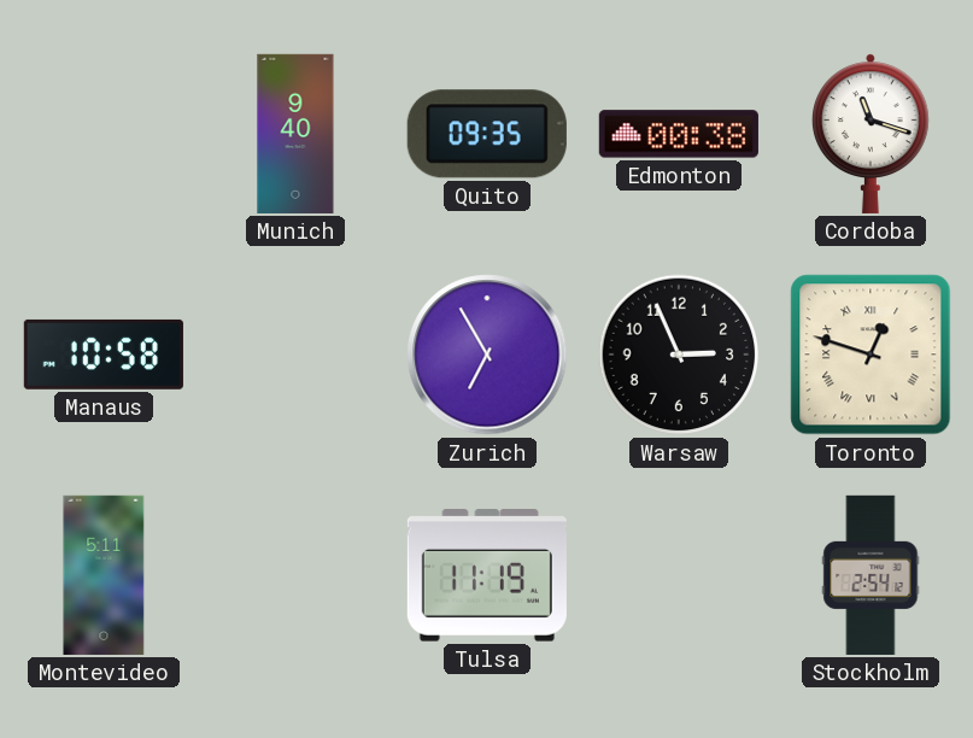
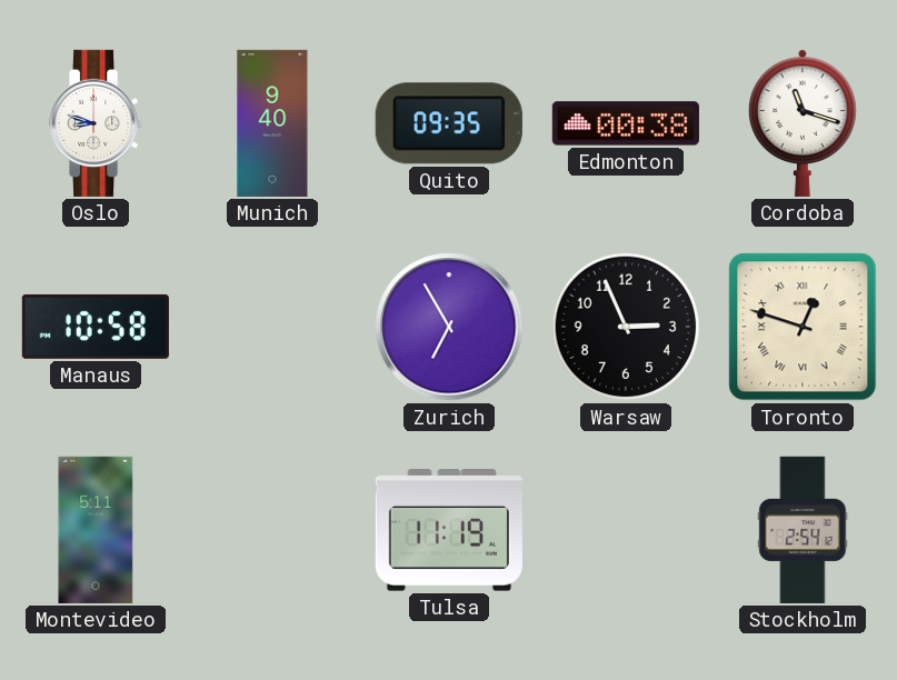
Oslo: none -> 8:48 (97, 123)
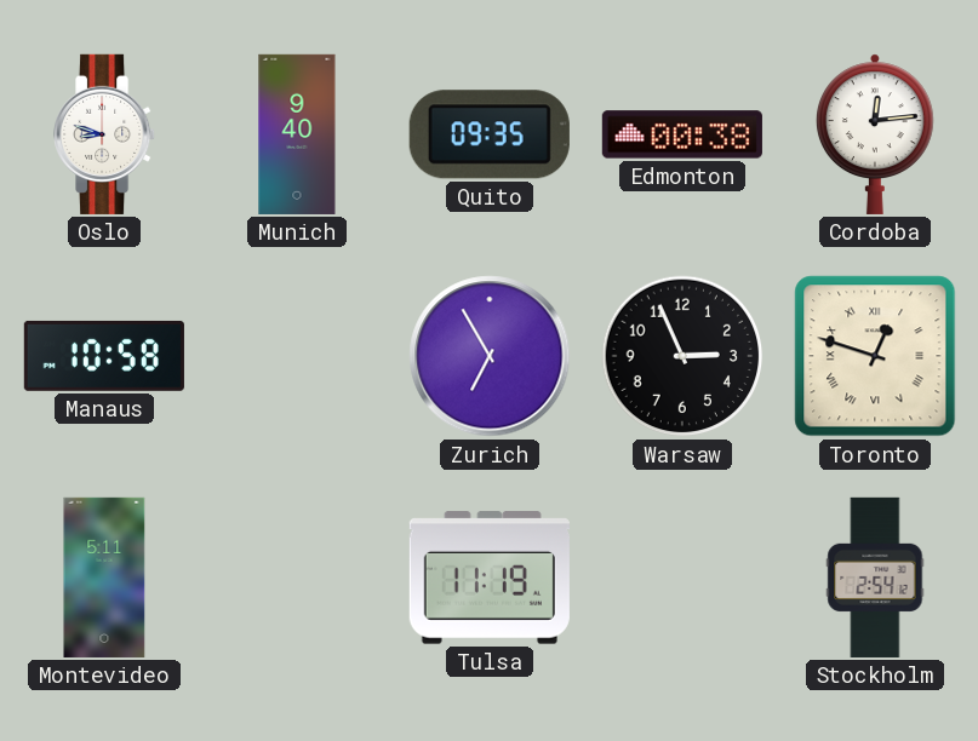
Cordoba: 11:18 -> 12:14 (875, 134)
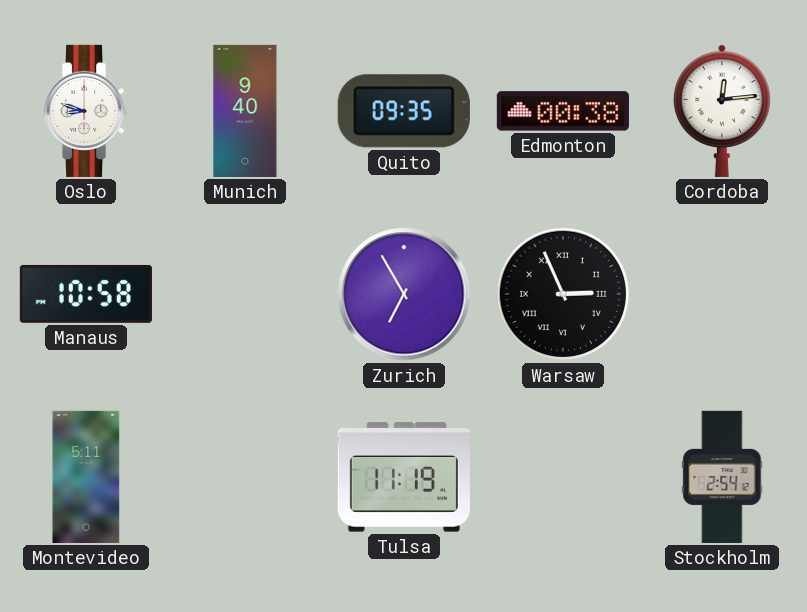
Warsaw numerals: Arabic -> Roman (563, 294)
Toronto: 12:48 -> none (875, 356)
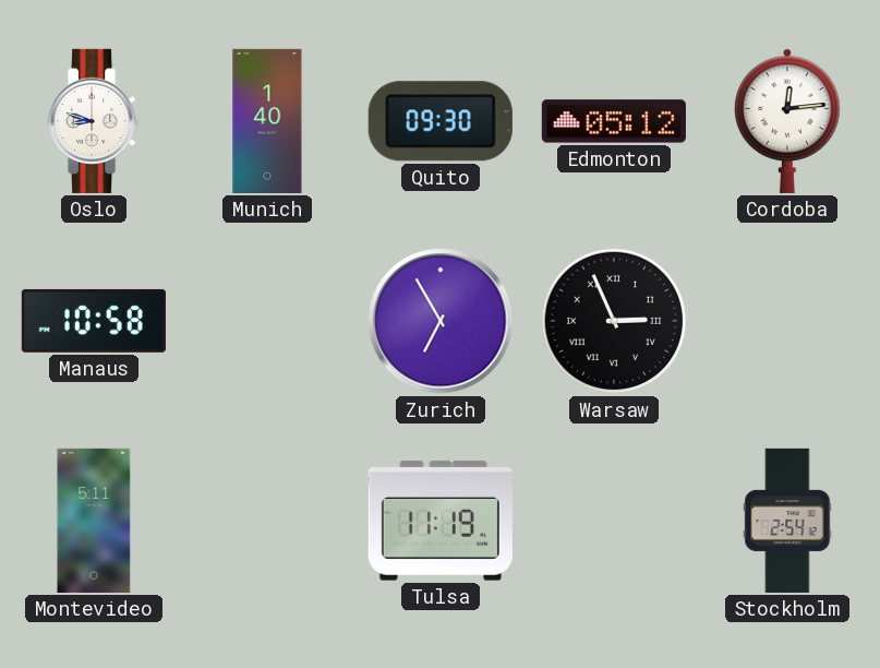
Munich: 9:40 -> 1:40 (267, 121)
Quito: 09:35 -> 09:30 (441, 121)
Edmonton: 00:38 -> 05:12 (614, 121)
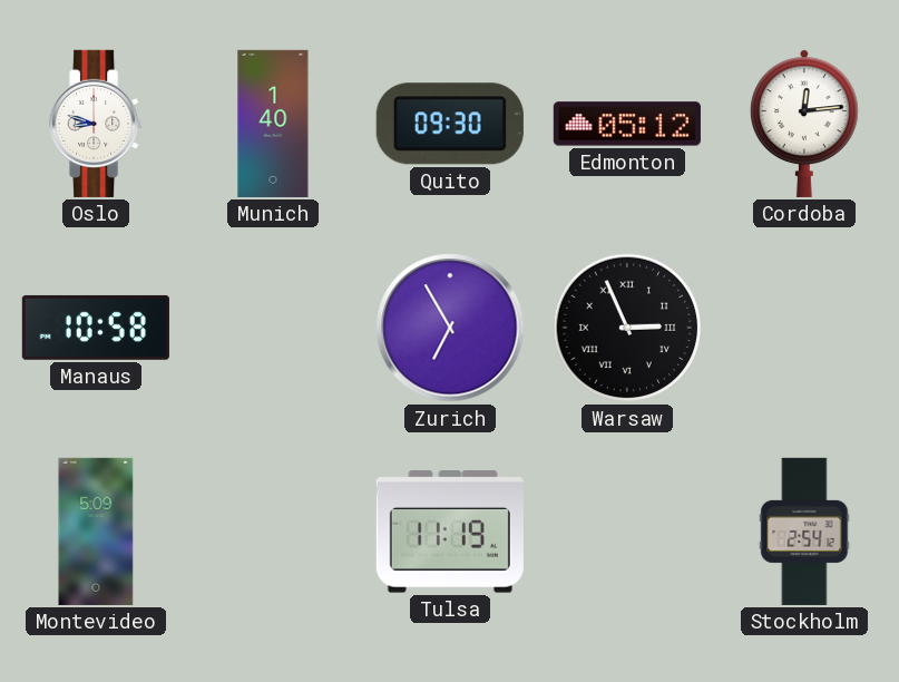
Montevideo: 5:11 -> 5:09 (96, 532)
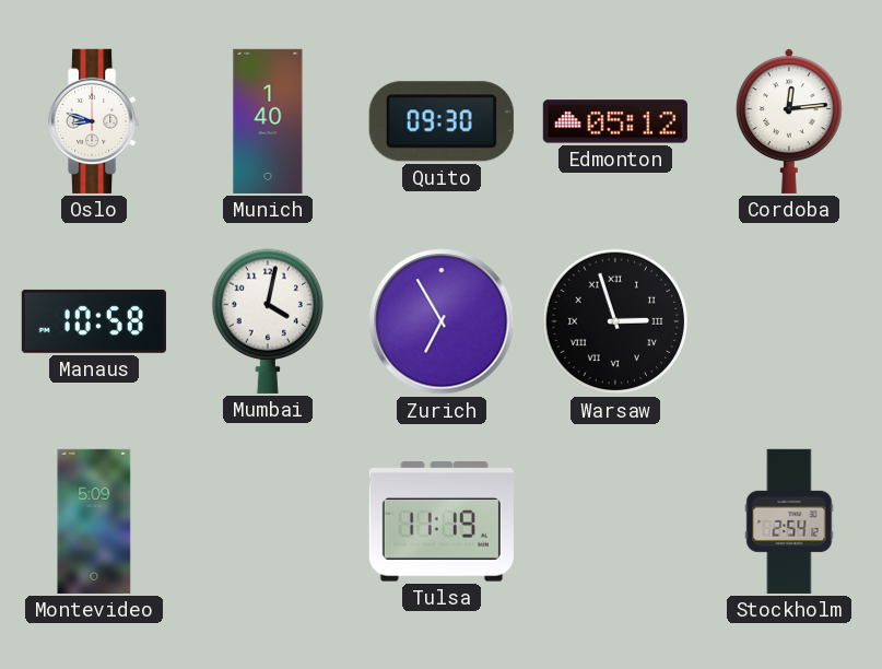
Mumbai: none -> 4:02 (267, 321)
Warsaw: 2:56 -> 2:57 (615, 321)
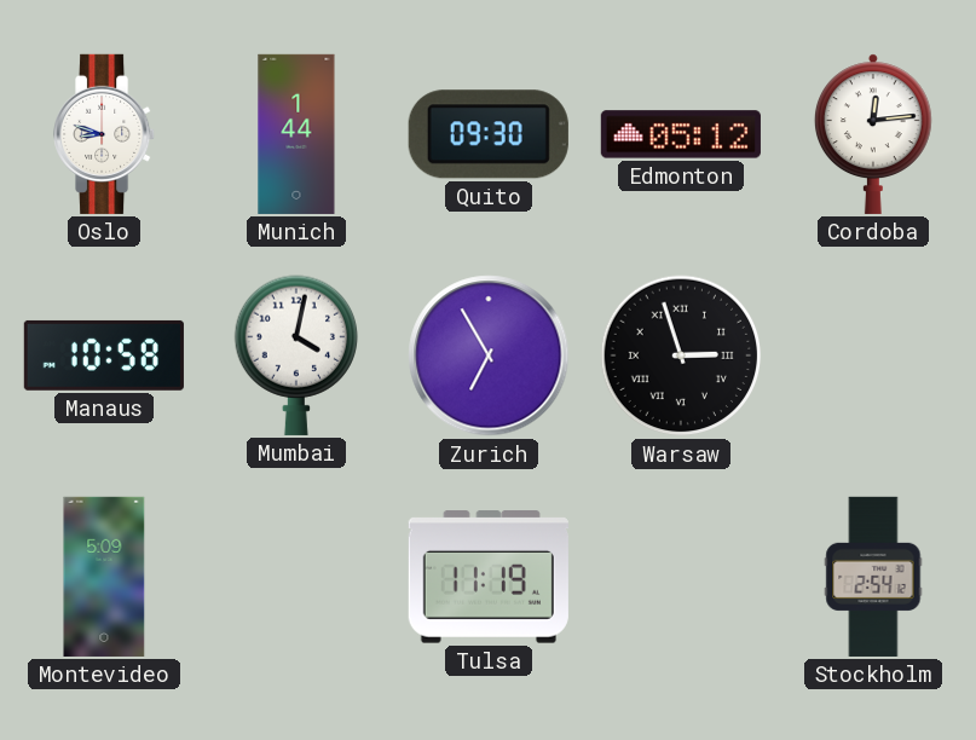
Munich: 1:40 -> 1:44 (296, 134)
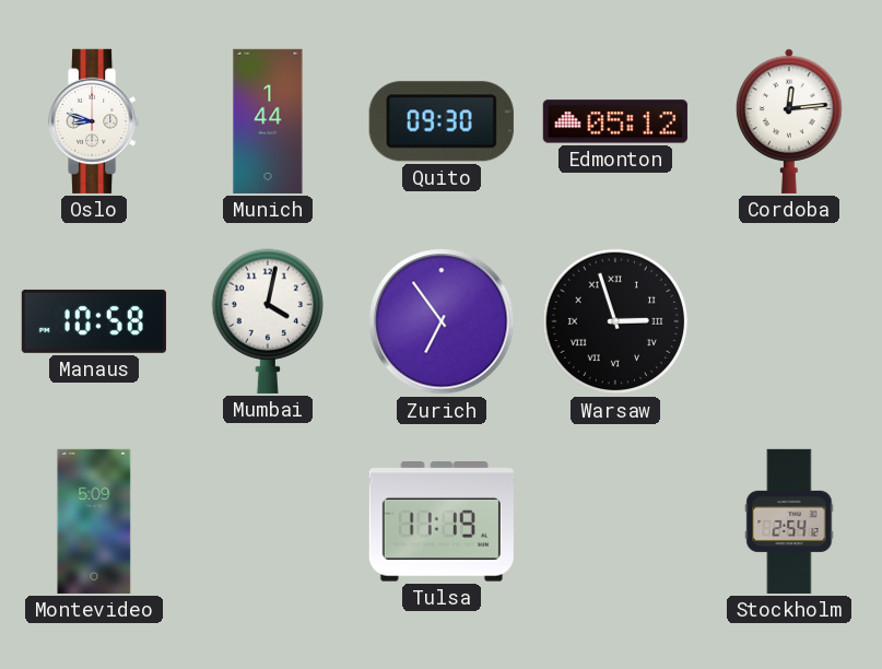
Zurich: 6:55 -> 6:54 (442, 321)
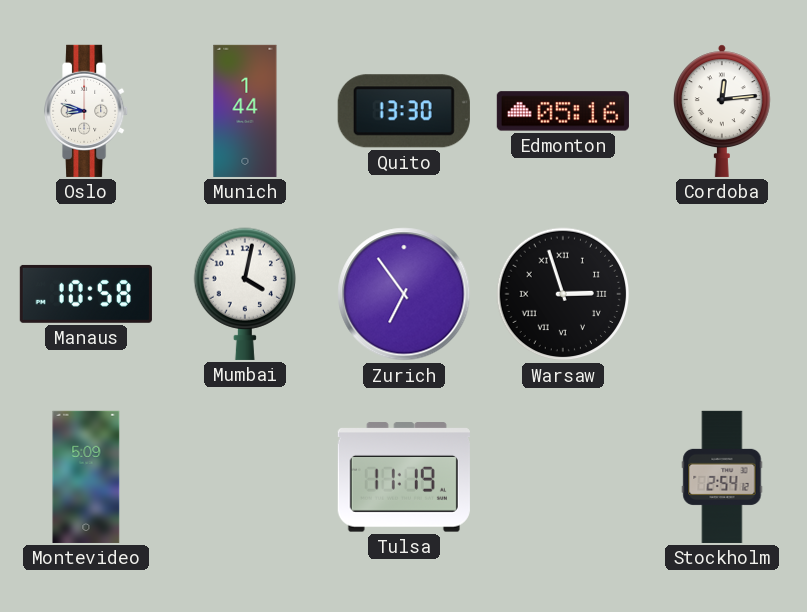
Quito: 09:30 -> 13:30 (404, 111)
Edmonton: 05:12 -> 05:16 (563, 111)
